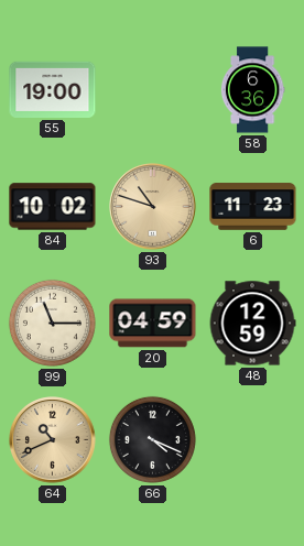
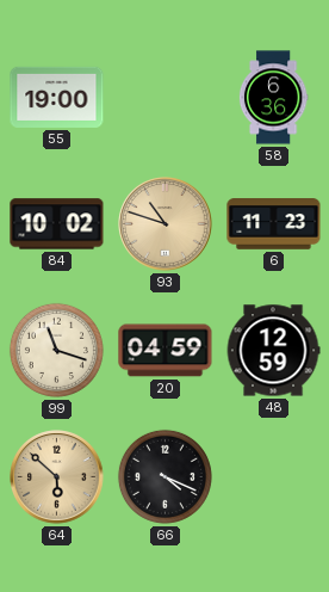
99: 11:15 -> 11:18 (56, 350)
64: 10:41 -> 5:52 (57, 477)
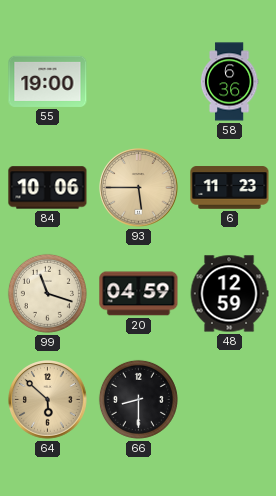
84: 10:02 -> 10:06 (48, 188)
93: 10:48 -> 5:45 (139, 188)
66: 4:19 -> 8:30 (138, 399)
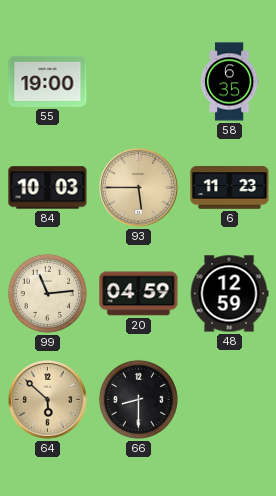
58: 6:36 -> 6:35 (229, 82)
84: 10:06 -> 10:03 (48, 188)
99: 11:18 -> 11:14 (47, 293)
